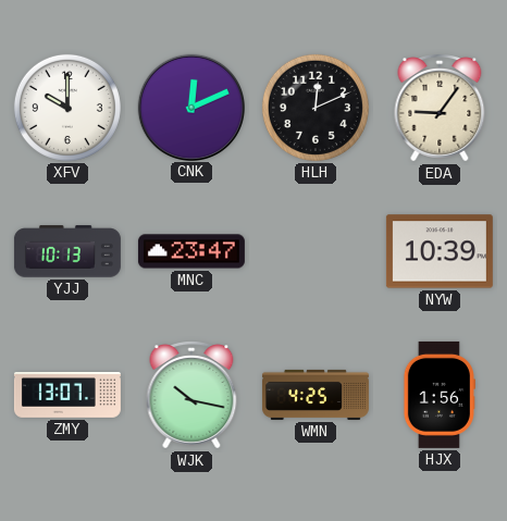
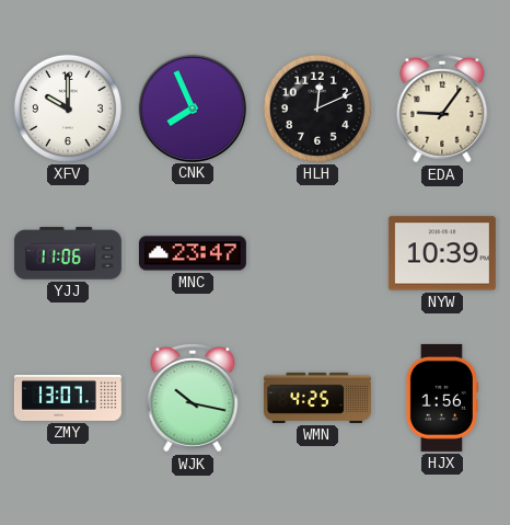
CNK: 12:11 -> 7:56 (192, 107)
YJJ: 10:13 -> 11:06 (68, 253)
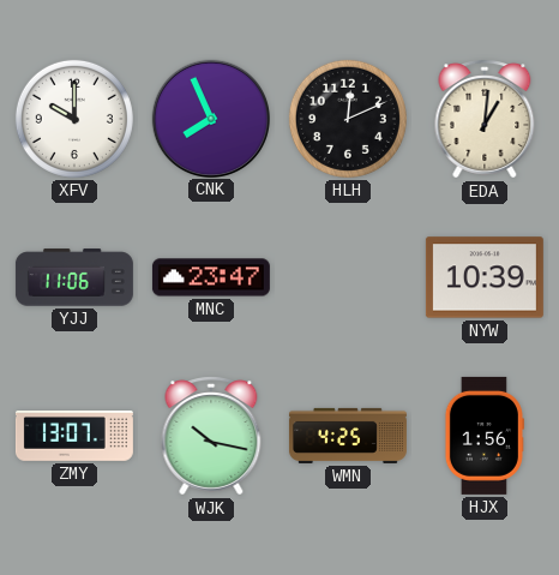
EDA: 9:06 -> 1:01 (485, 119)
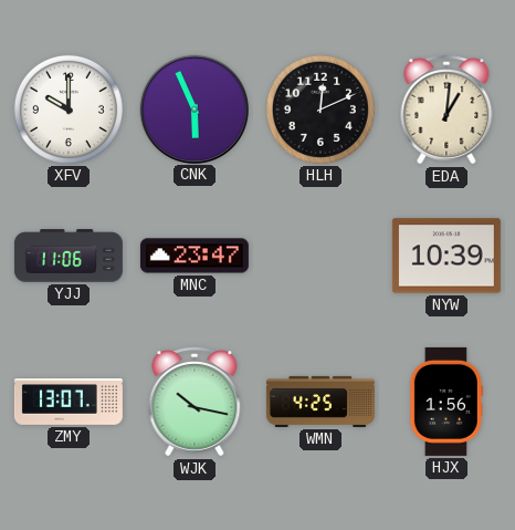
CNK: 7:56 -> 5:56 (193, 108)
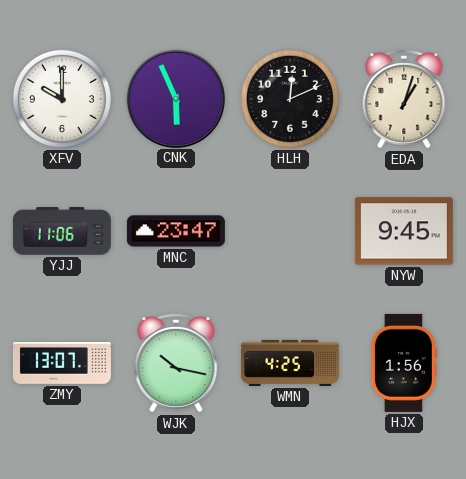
EDA: 1:01 -> 1:03 (404, 99)
NYW: 10:39 -> 9:45 (404, 231)
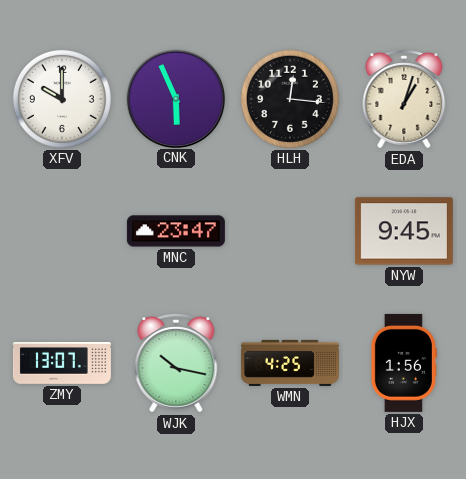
HLH: 12:11 -> 12:16 (290, 99)
YJJ: 11:06 -> none (62, 231)
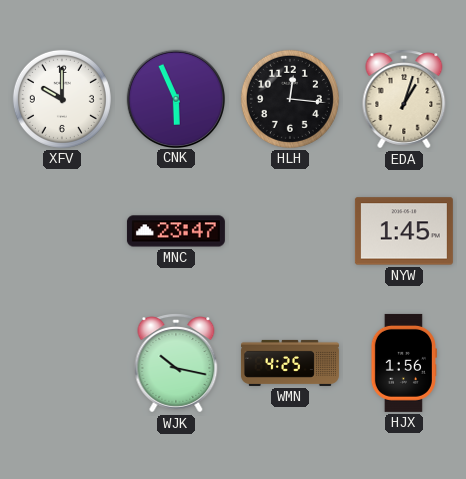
NYW: 9:45 -> 1:45 (404, 231)
ZMY: 13:07 -> none (62, 364)
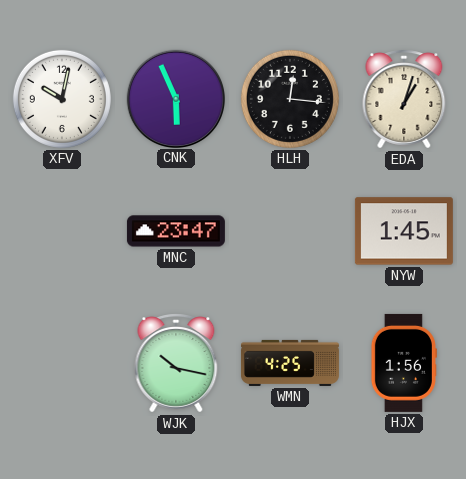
XFV: 10:00 -> 10:02 (62, 99)
